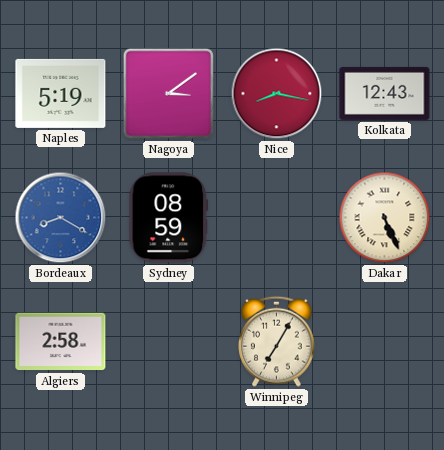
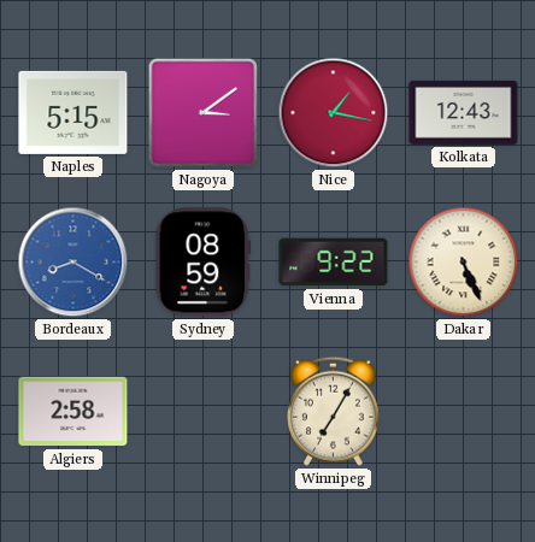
Naples: 5:19 -> 5:15 (74, 112)
Nice: 8:17 -> 1:17 (334, 113)
Vienna: none -> 9:22 (334, 263)
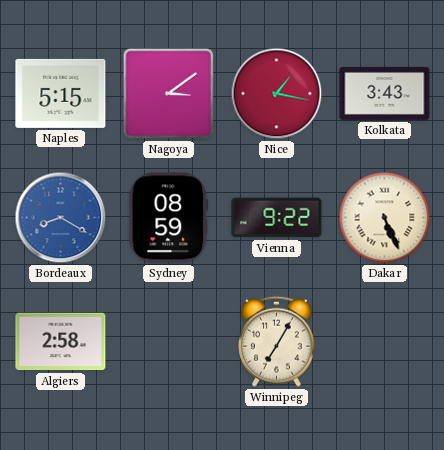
Kolkata: 12:43 -> 3:43 (385, 93)
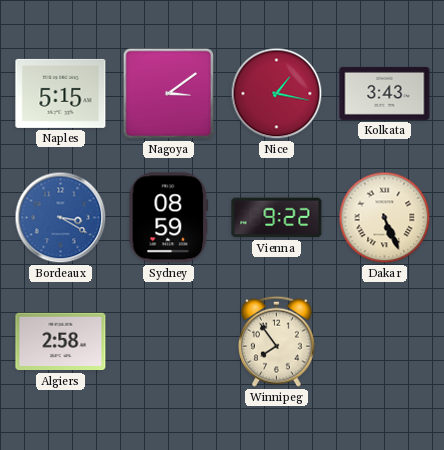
Bordeaux: 8:20 -> 3:20 (61, 218)
Winnipeg: 7:05 -> 7:54 (277, 341)
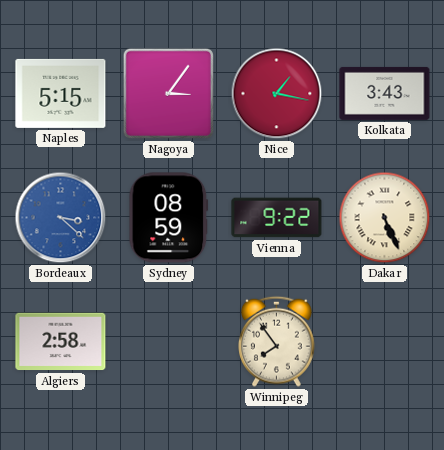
Nagoya: 3:09 -> 3:06 (168, 93)
Bordeaux: 3:20 -> 3:22 (61, 218)
